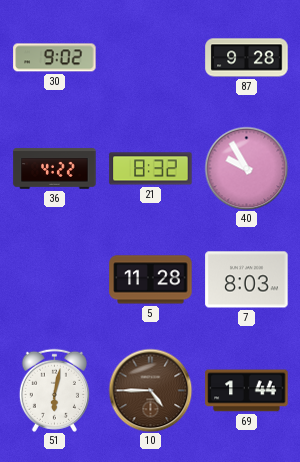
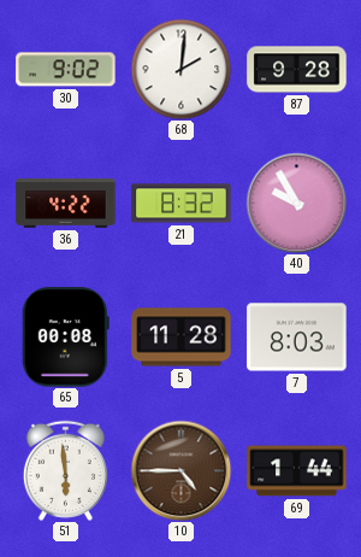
68: none -> 2:01 (180, 69)
65: none -> 00:08 (65, 338)
51: 6:02 -> 5:59 (65, 470)
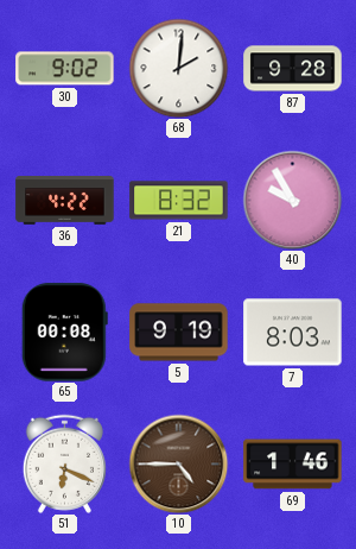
5: 11:28 -> 9:19 (179, 333)
51: 5:59 -> 6:19 (64, 463)
69: 1:44 -> 1:46 (293, 465)
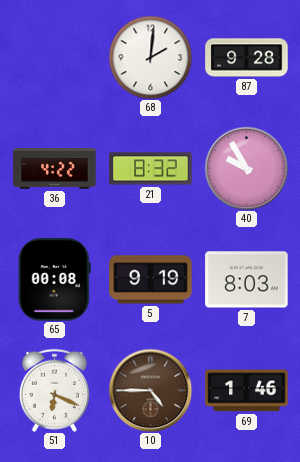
30: 9:02 -> none (65, 69)
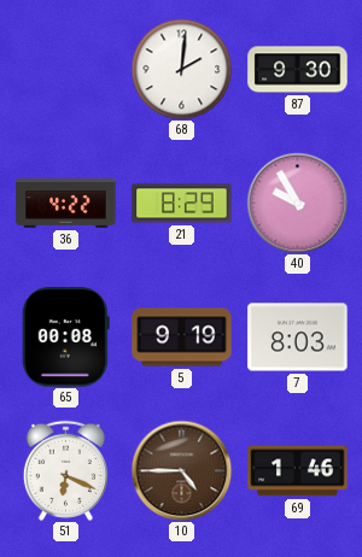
87: 9:28 -> 9:30 (298, 70)
21: 8:32 -> 8:29 (182, 204)
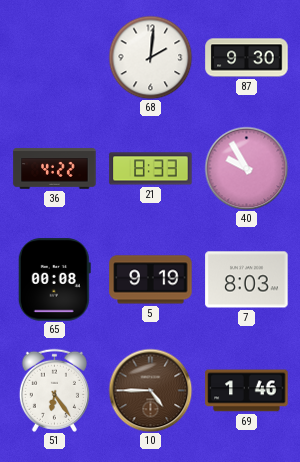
21: 8:29 -> 8:33 (151, 169)
51: 6:19 -> 6:24 (54, 390)
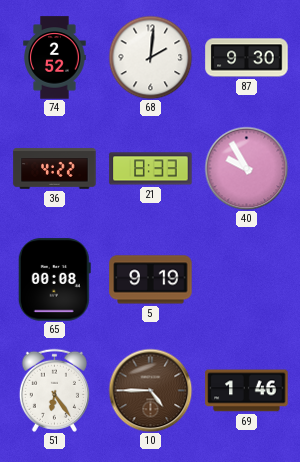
74: none -> 2:52 (55, 58)
7: 8:03 -> none (247, 280)
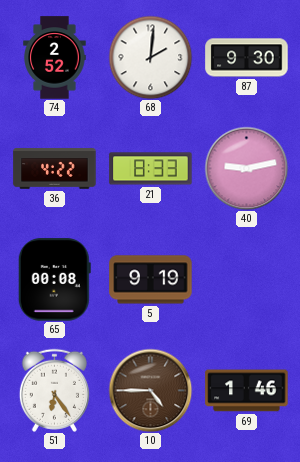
40: 9:55 -> 9:13 (246, 168)
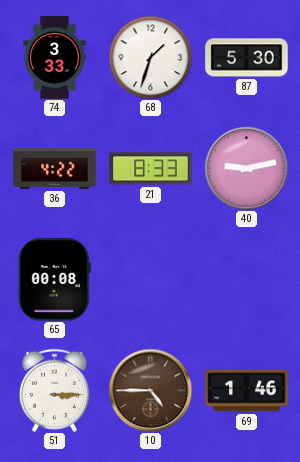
74: 2:52 -> 3:33 (55, 58)
68: 2:01 -> 1:33 (150, 57)
87: 9:30 -> 5:30 (247, 58)
5: 9:19 -> none (151, 280)
51: 6:24 -> 3:15 (54, 390)
